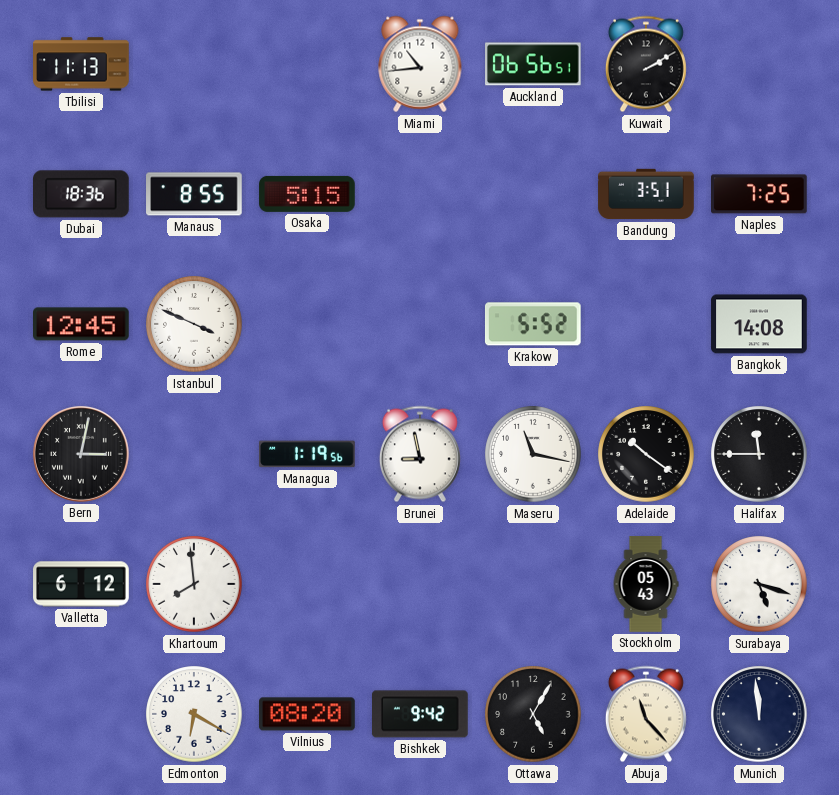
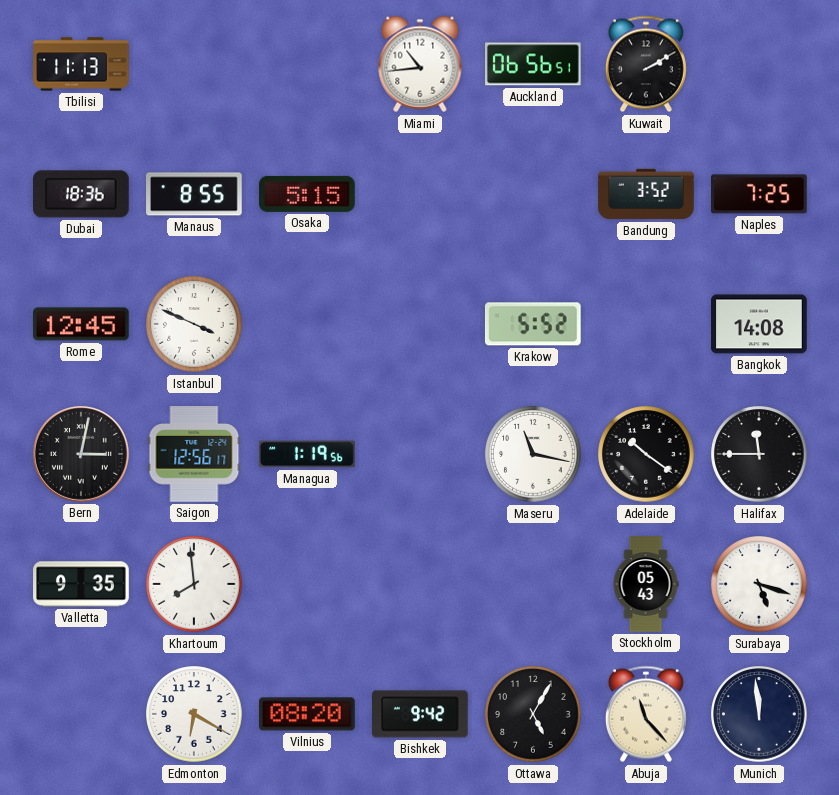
Bandung: 3:51 -> 3:52 (646, 194)
Saigon: none -> 12:56 (194, 454)
Brunei: 8:58 -> none (420, 454)
Valletta: 6:12 -> 9:35 (81, 584)
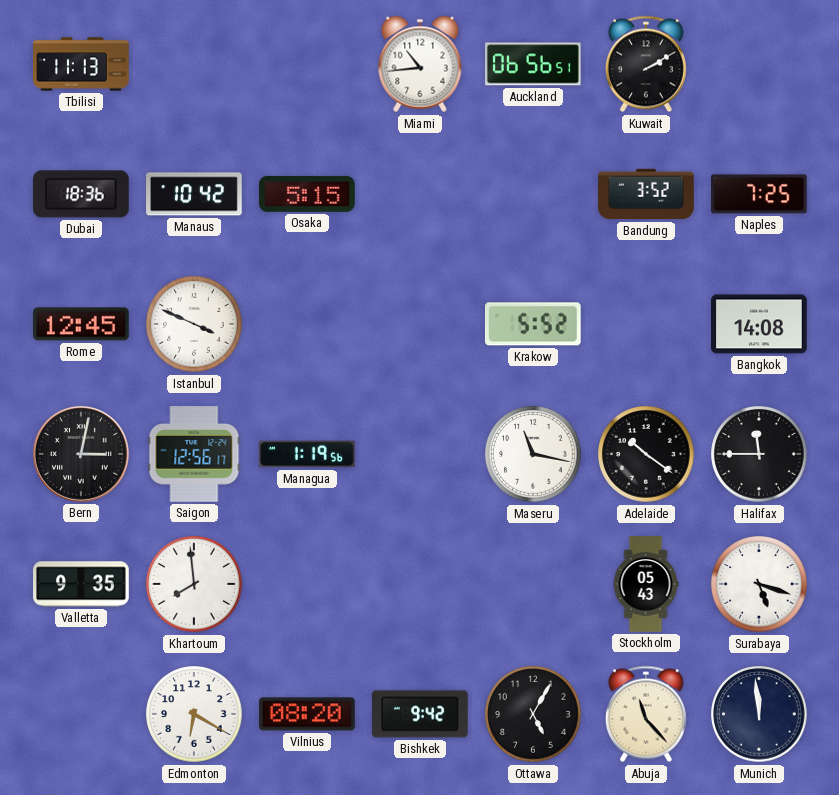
Manaus: 8:55 -> 10:42 (194, 194)
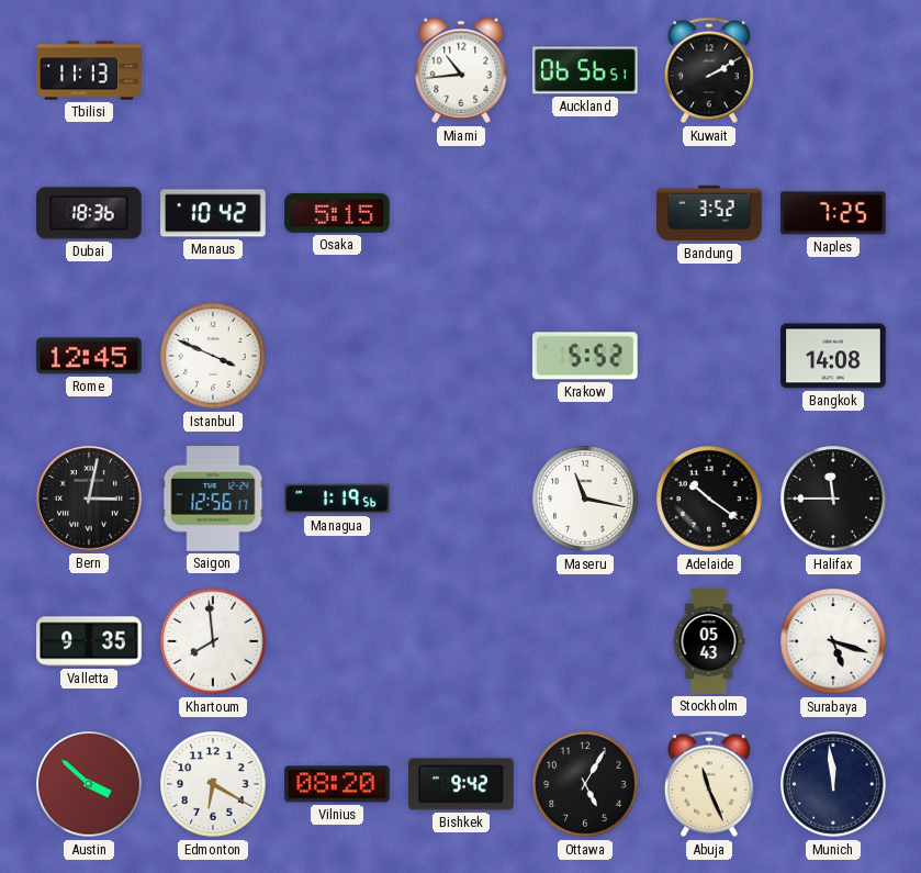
Austin: none -> 3:52 (89, 784)
Abuja: 11:23 -> 11:26 (709, 784)
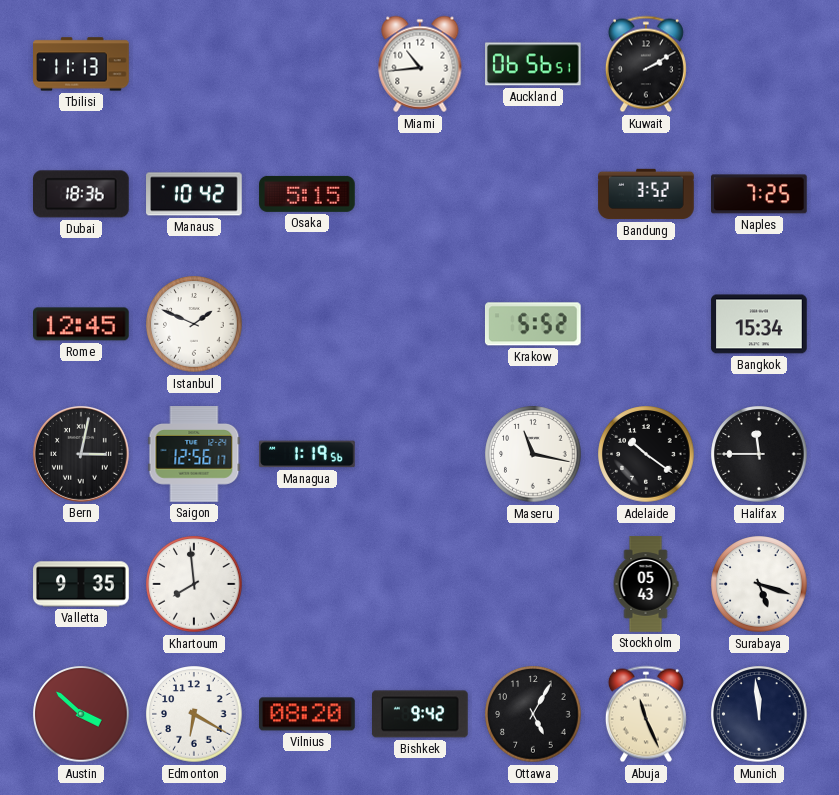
Istanbul: 3:49 -> 1:49 (194, 324)
Bangkok: 14:08 -> 15:34 (759, 324)
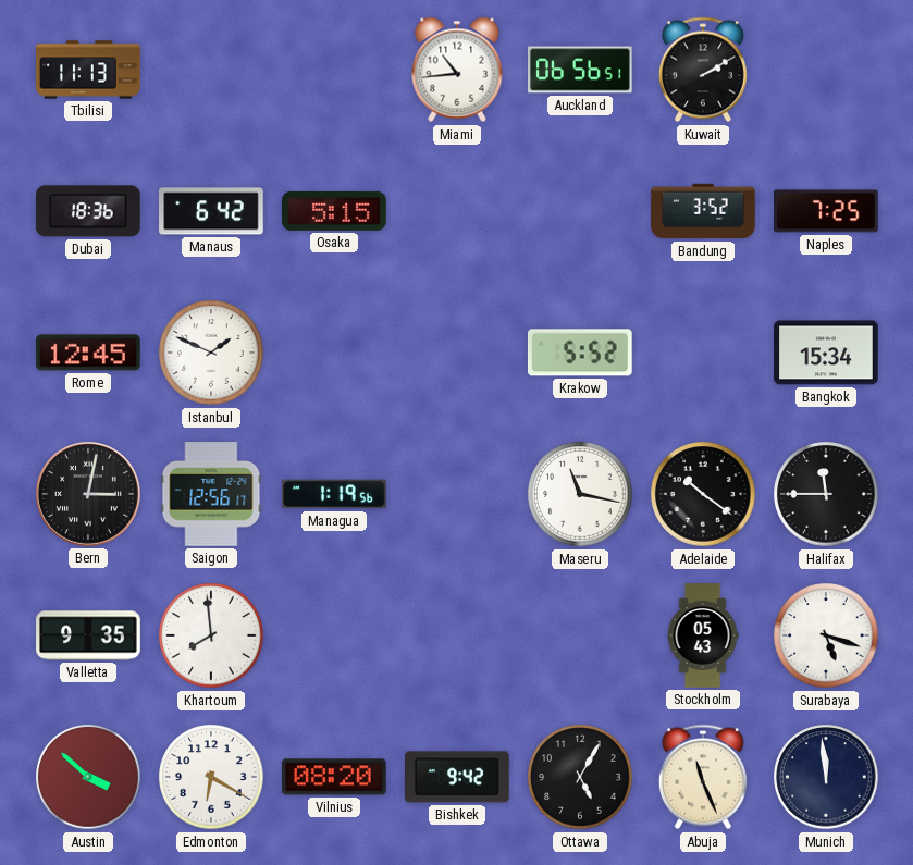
Manaus: 10:42 -> 6:42 (211, 211)
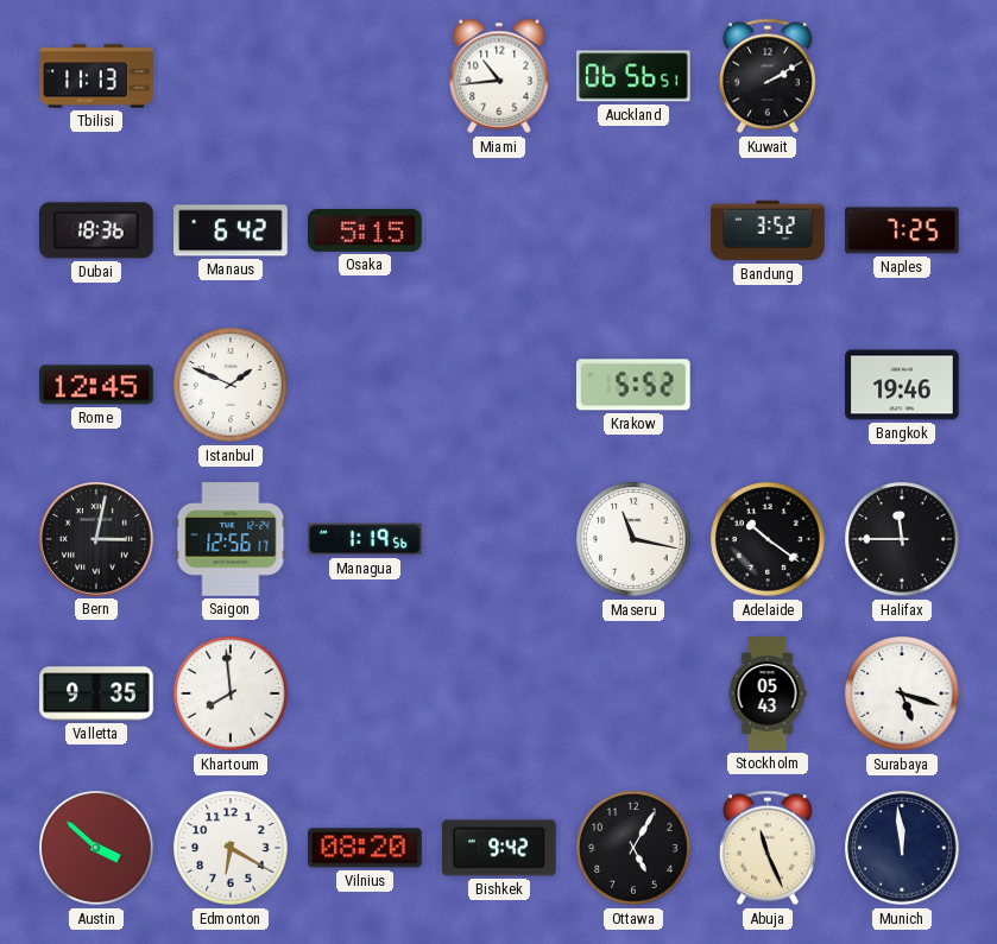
Bangkok: 15:34 -> 19:46 (902, 385)
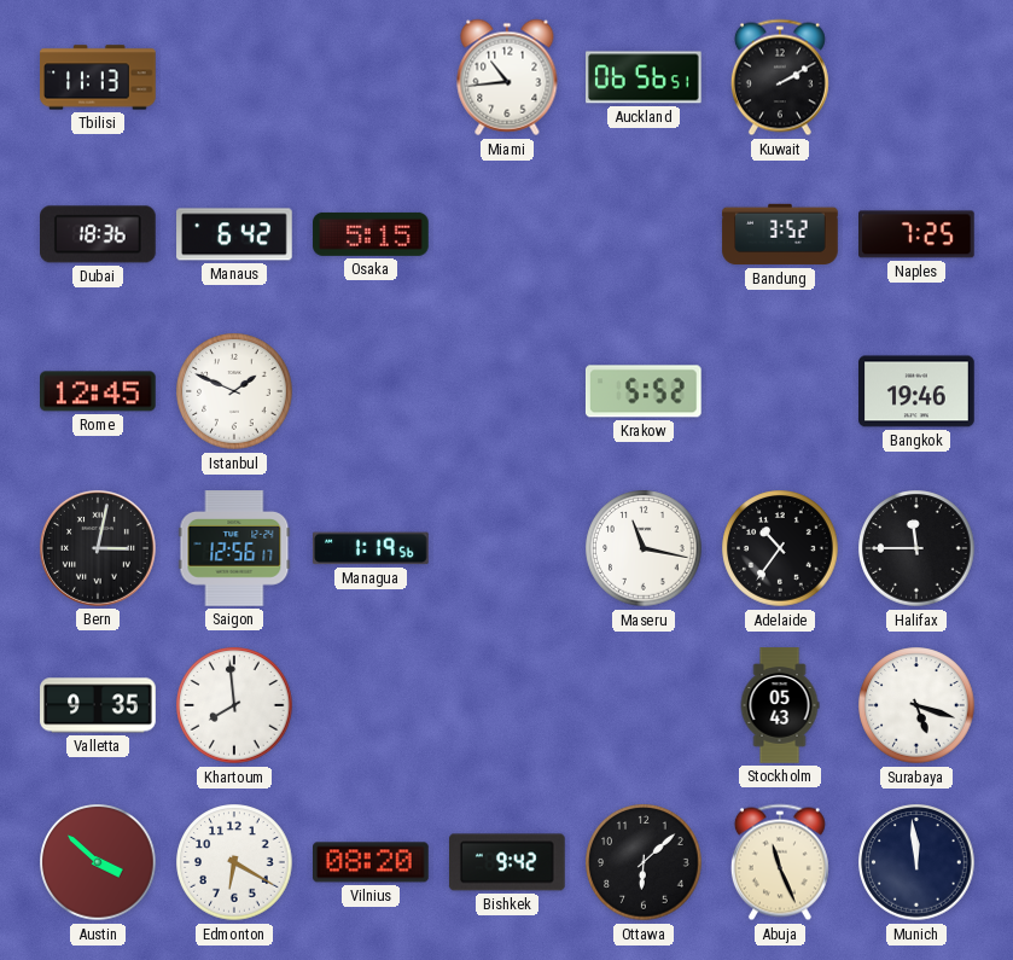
Adelaide: 10:21 -> 10:36 (780, 548)
Ottawa: 5:05 -> 6:08 (644, 862)
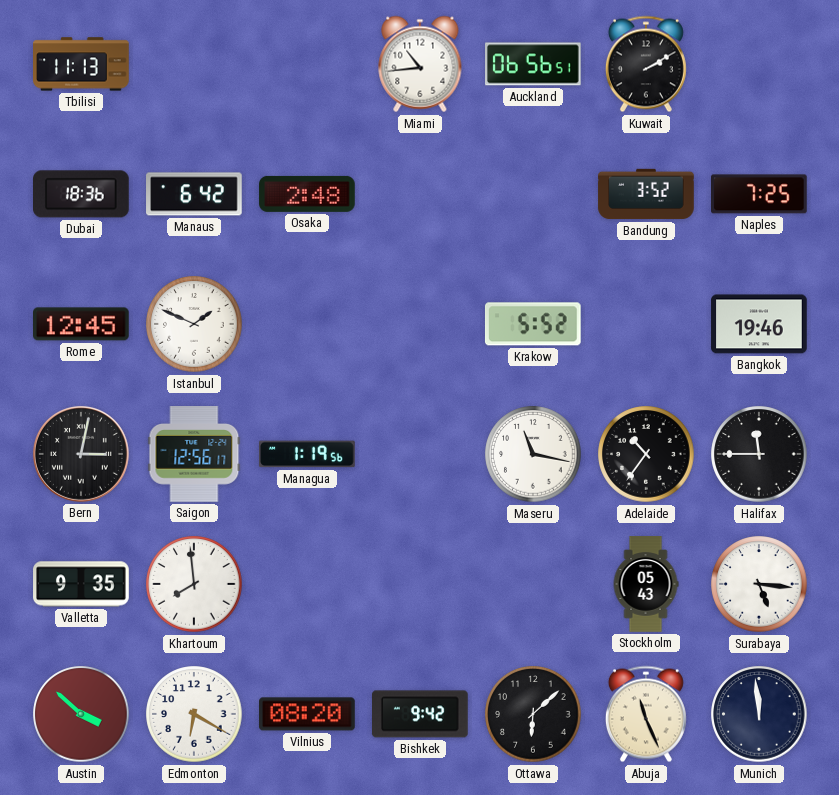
Osaka: 5:15 -> 2:48 (307, 194)
Surabaya: 5:18 -> 5:16 (759, 584)
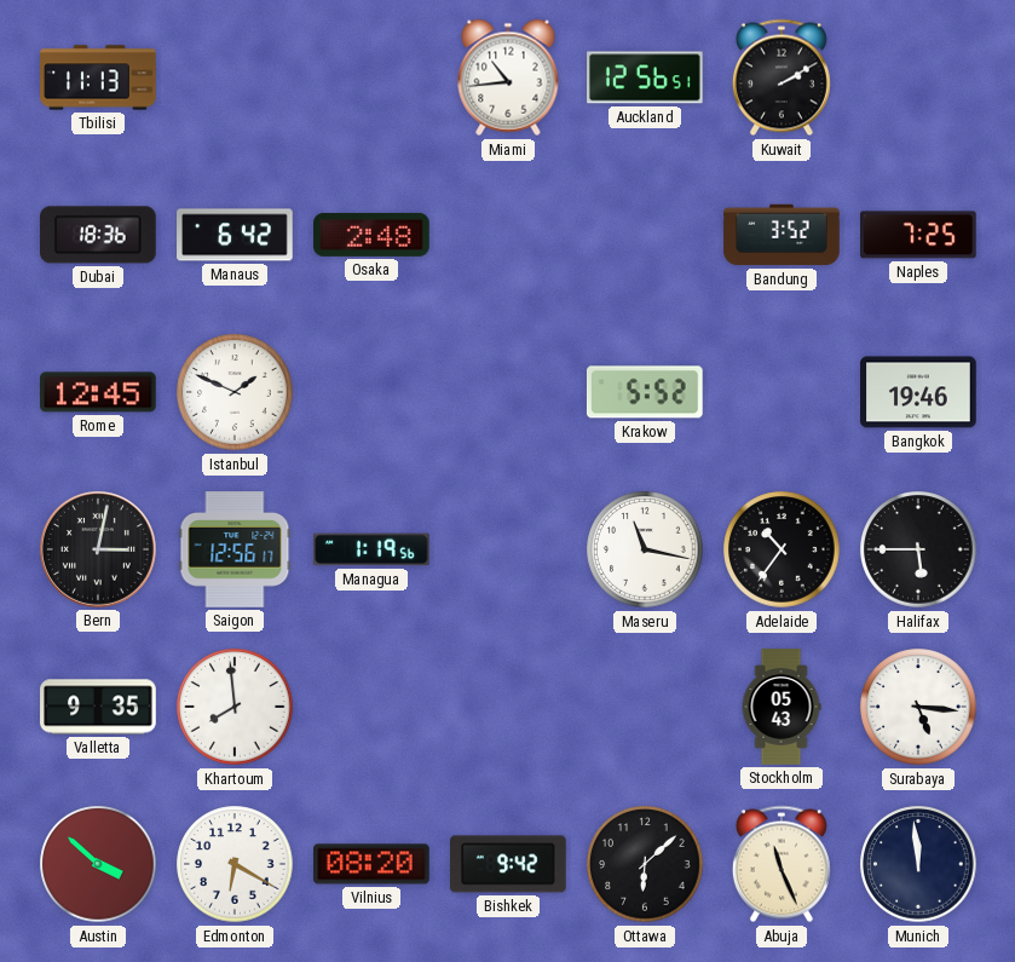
Auckland: 06:56 -> 12:56 (646, 77)
Halifax: 11:45 -> 5:45 (918, 549)
